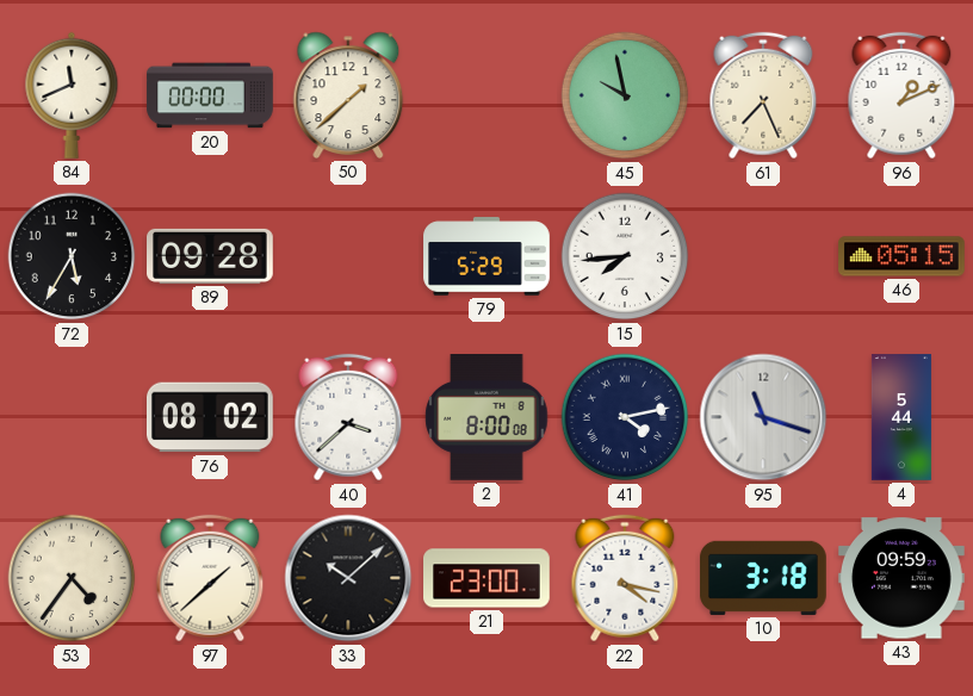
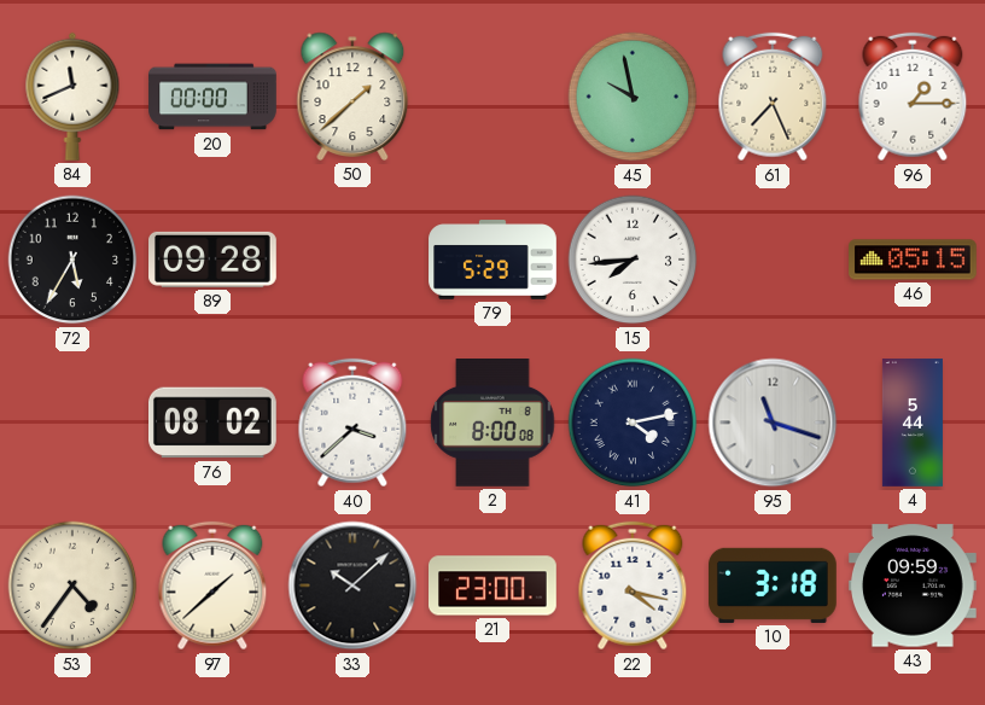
96: 1:11 -> 1:15 (913, 97)
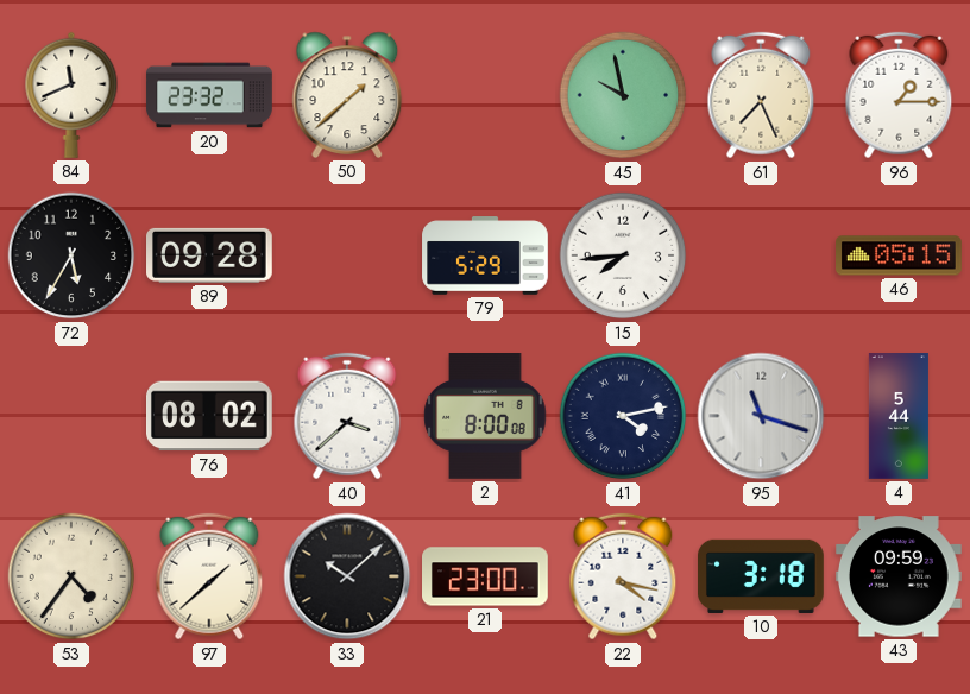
20: 00:00 -> 23:32 (209, 95)
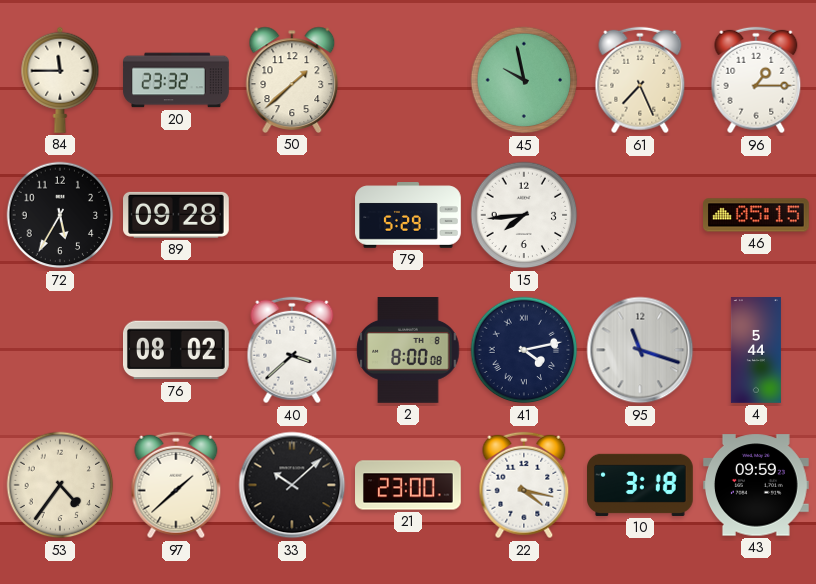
84: 11:41 -> 11:45 (60, 80)
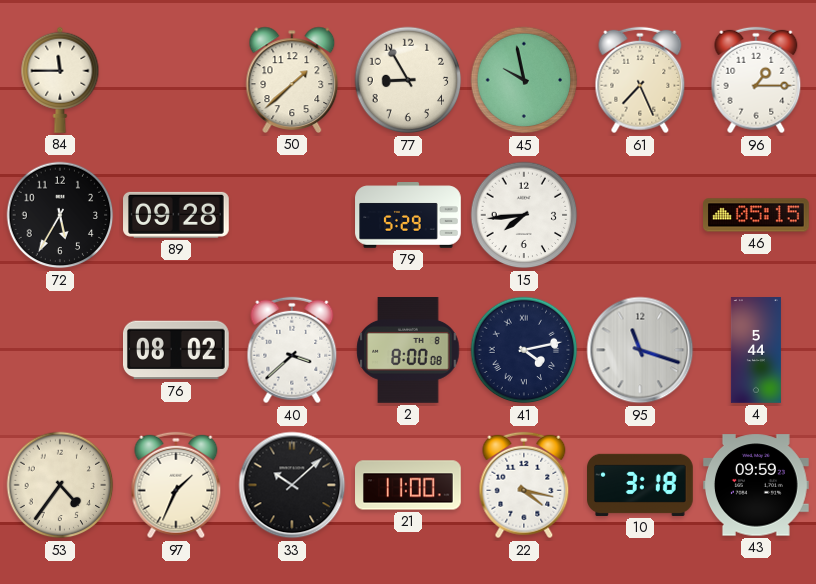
20: 23:32 -> none (176, 80)
77: none -> 8:55 (408, 80)
97: 1:38 -> 1:34 (176, 485)
21: 23:00 -> 11:00 (409, 485)
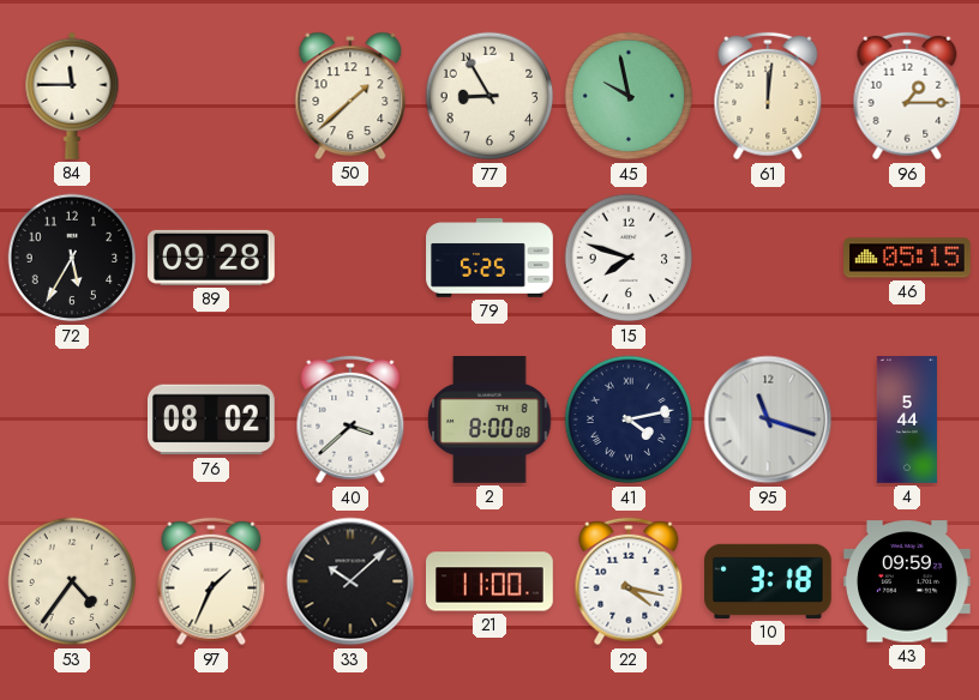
61: 7:26 -> 12:01 (768, 96)
79: 5:29 -> 5:25 (489, 258)
15: 7:44 -> 7:48 (629, 258)
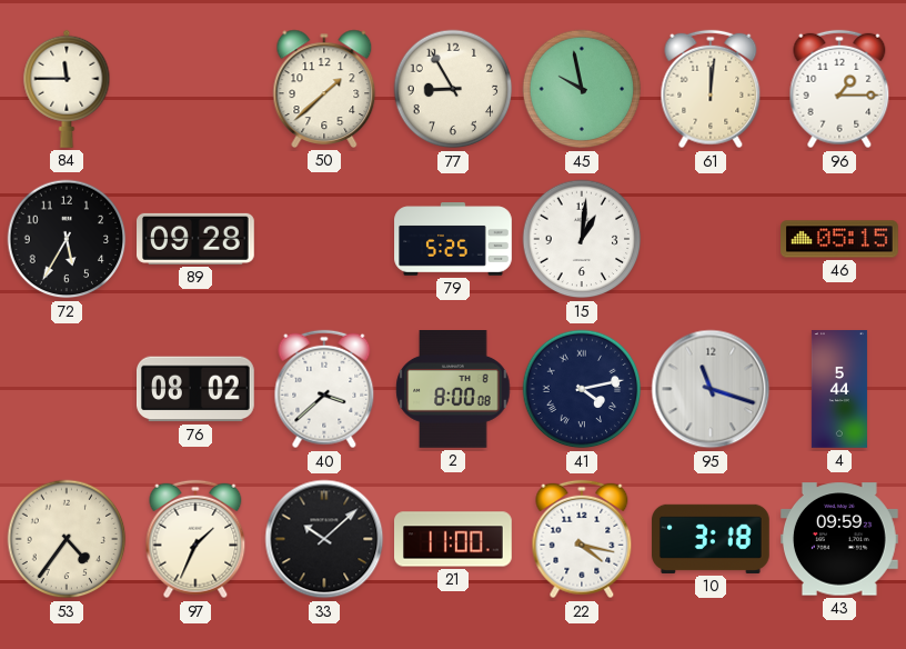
15: 7:48 -> 1:01 (582, 239)
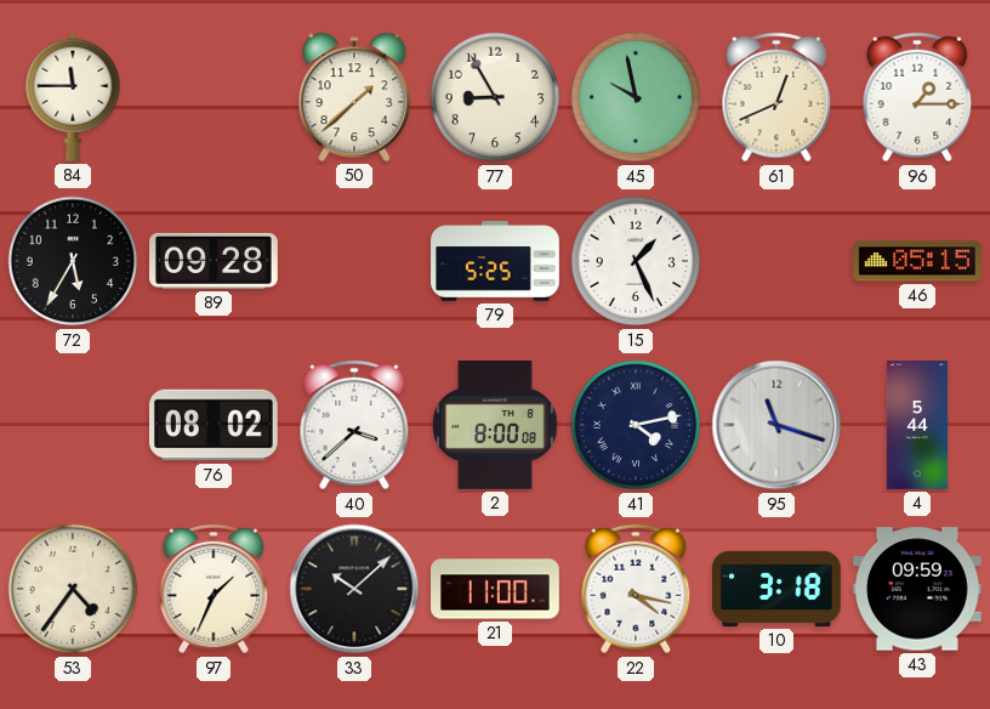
61: 12:01 -> 12:41 (776, 97)
15: 1:01 -> 1:26 (636, 261)
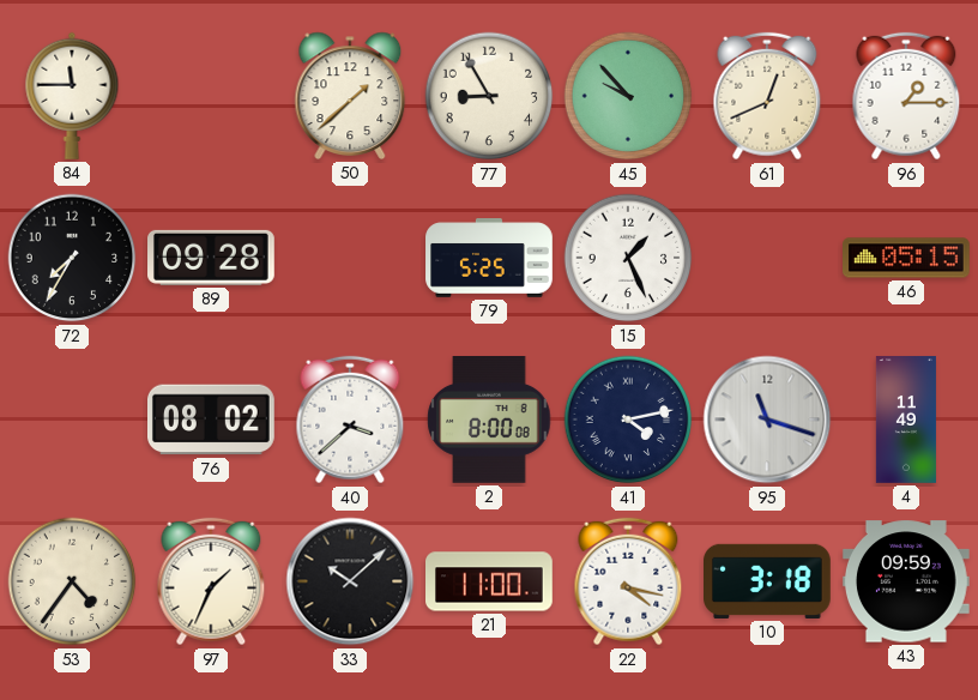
45: 9:58 -> 9:53 (628, 96)
72: 5:35 -> 7:35 (72, 258)
4: 5:44 -> 11:49 (906, 420)
